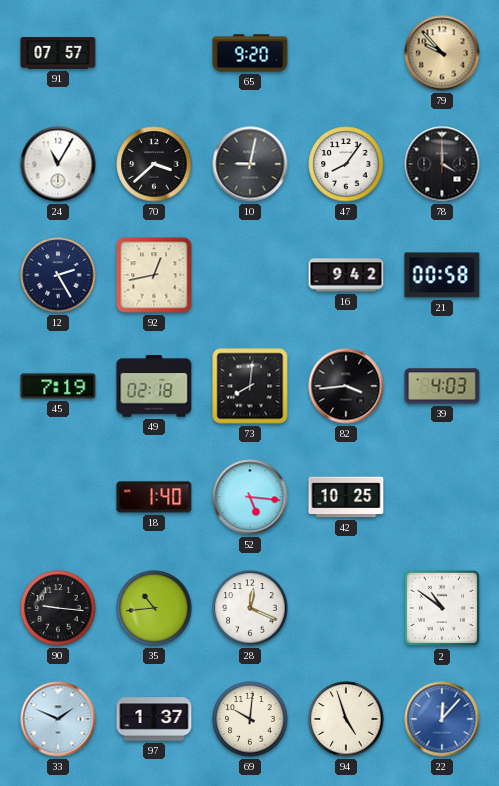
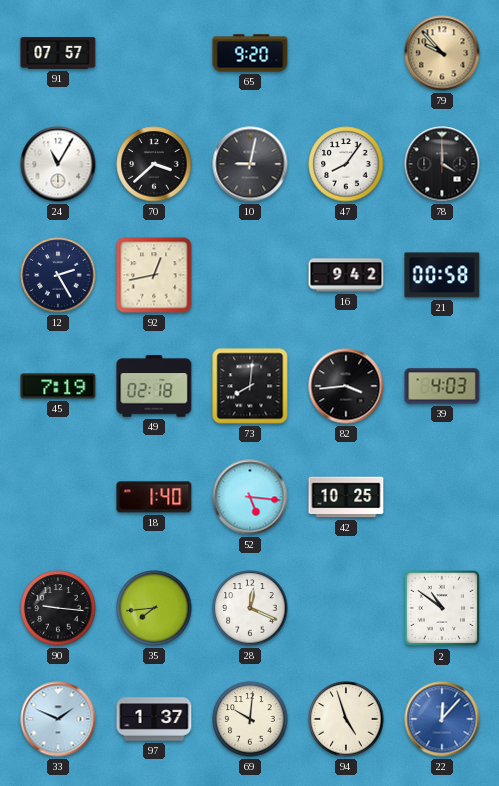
35: 10:44 -> 7:44 (154, 608)
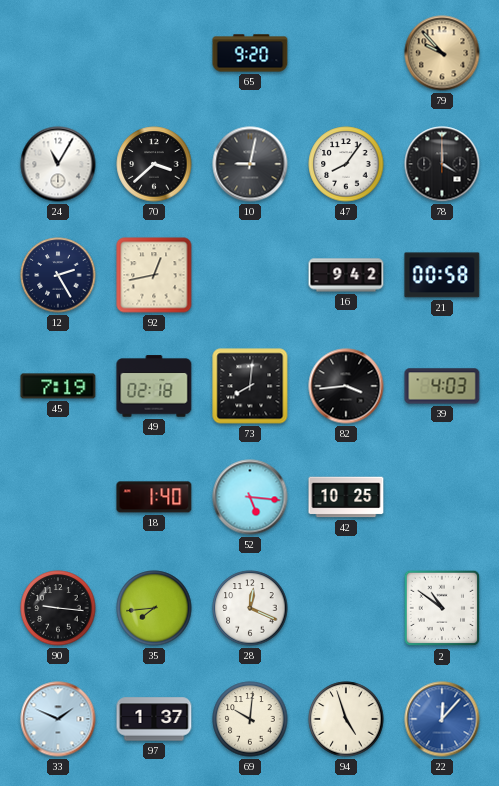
91: 07:57 -> none (58, 53)
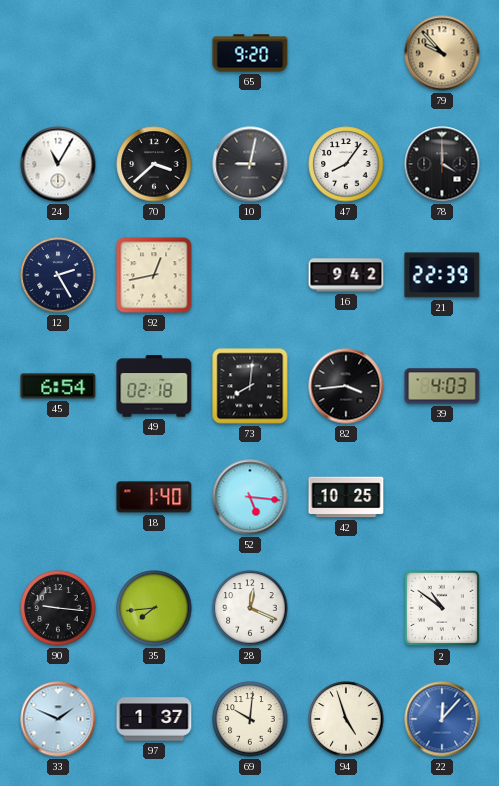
21: 00:58 -> 22:39 (442, 275)
45: 7:19 -> 6:54 (58, 386)
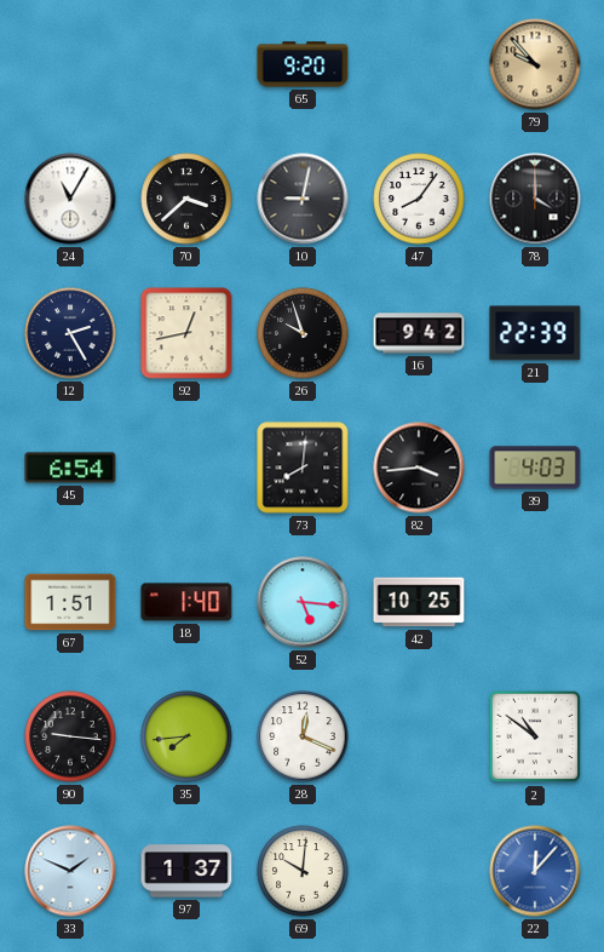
26: none -> 9:57 (303, 333)
49: 02:18 -> none (154, 386)
67: none -> 1:51 (70, 602)
94: 4:57 -> none (346, 719)
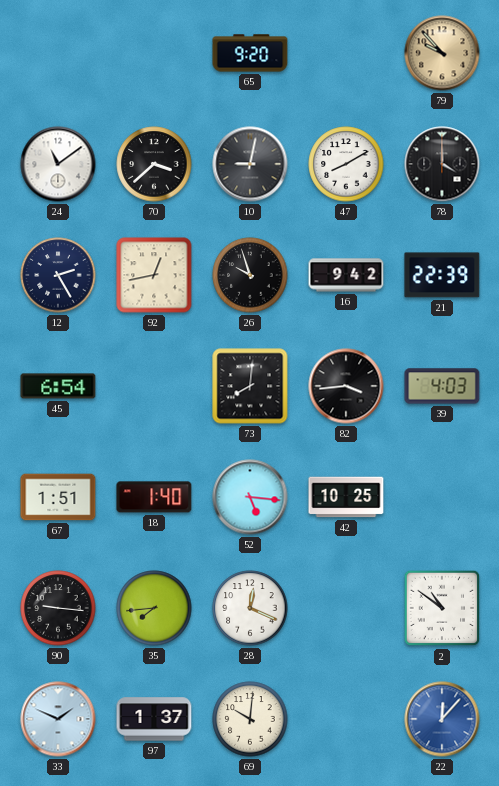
24: 11:05 -> 11:09 (58, 164)
47: 8:06 -> 8:10 (346, 164)
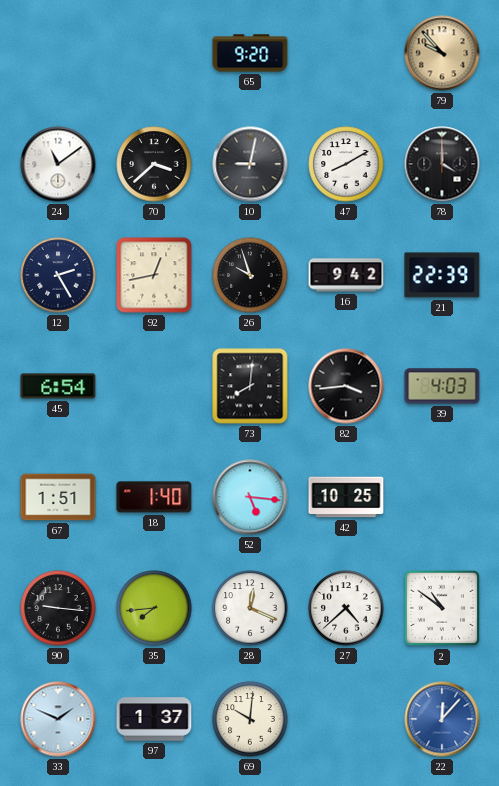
27: none -> 4:38 (346, 608)
